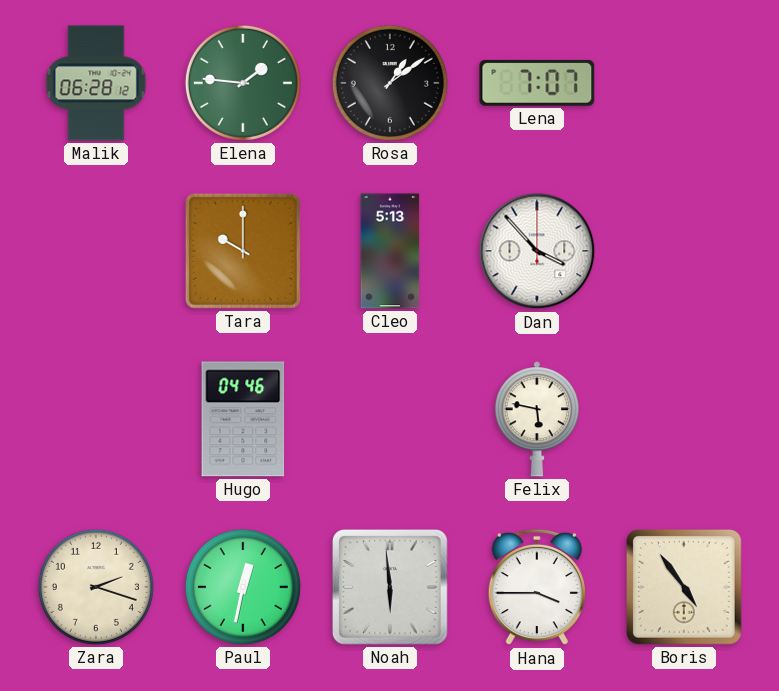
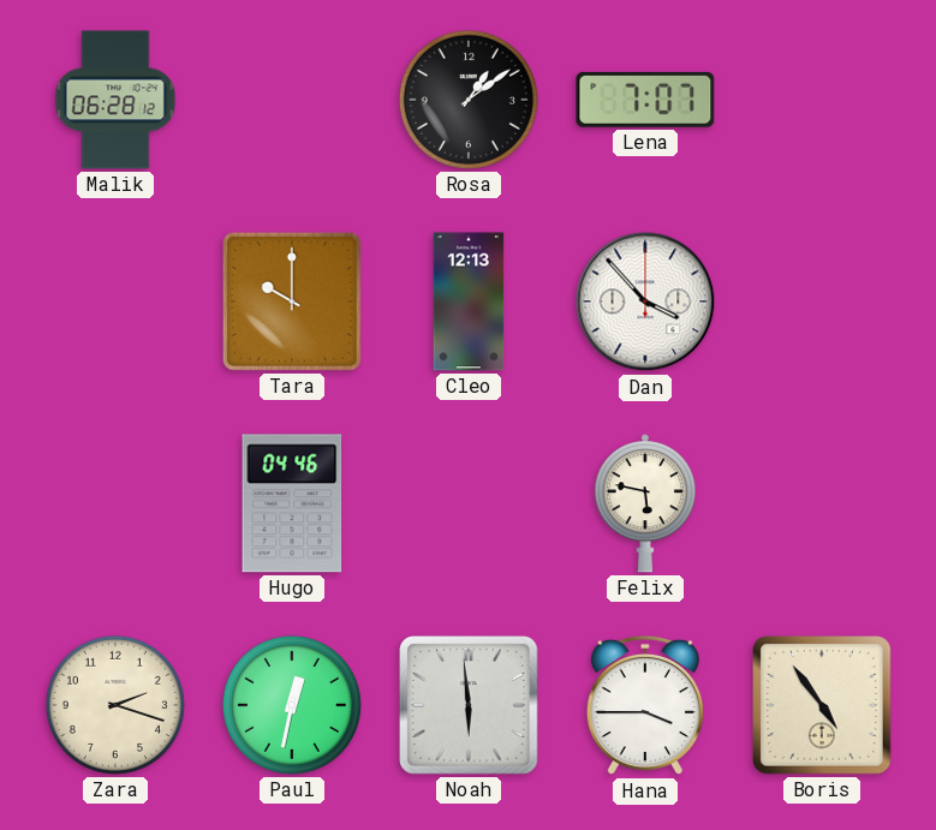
Elena: 1:46 -> none (243, 83)
Cleo: 5:13 -> 12:13 (469, 301)
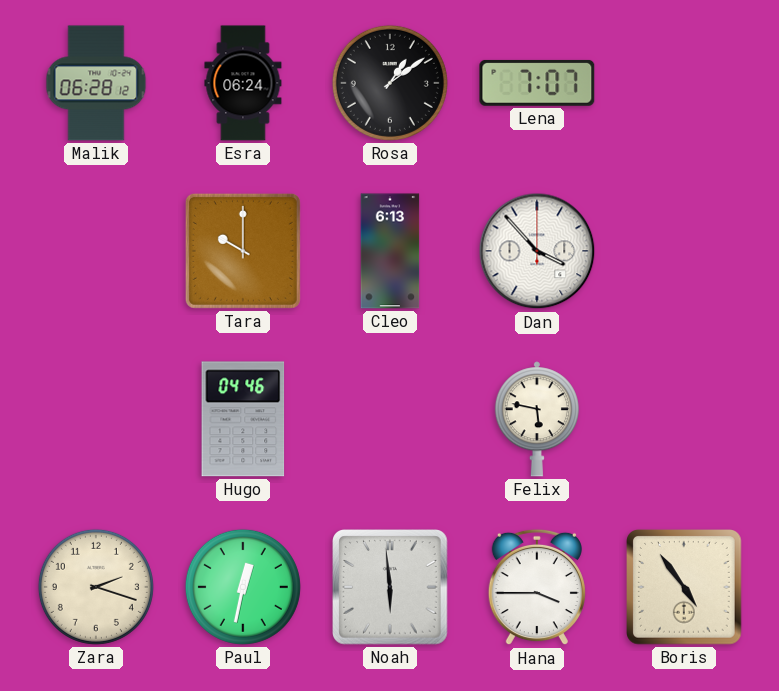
Esra: none -> 06:24 (243, 83)
Cleo: 12:13 -> 6:13 (390, 251)
